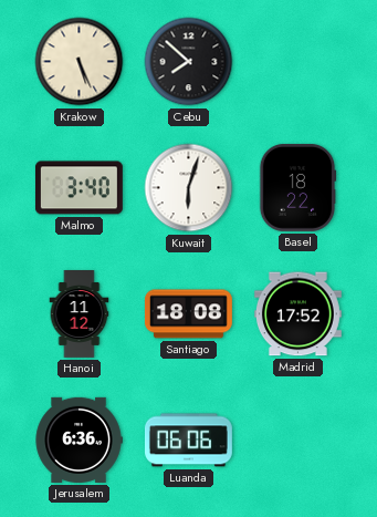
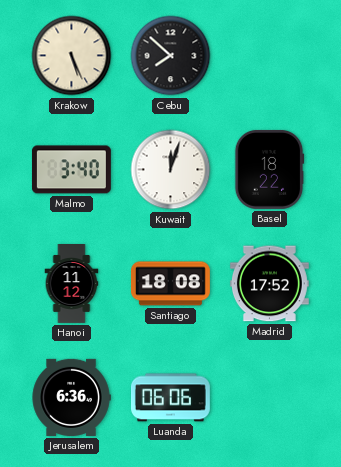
Kuwait: 6:03 -> 12:03 (171, 170)
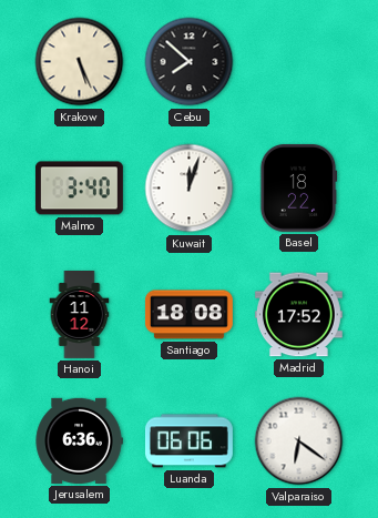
Valparaiso: none -> 6:21 (299, 441)
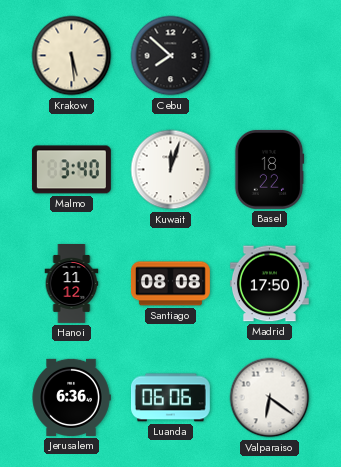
Krakow: 5:26 -> 5:29 (72, 56)
Santiago: 18:08 -> 08:08 (170, 284)
Madrid: 17:52 -> 17:50 (269, 284)
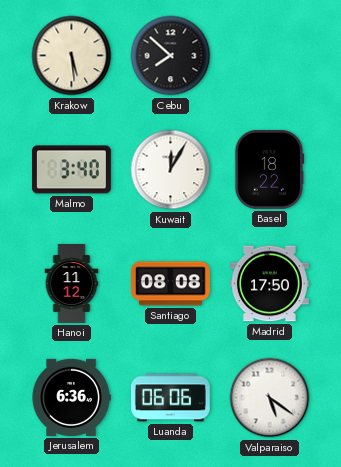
Kuwait: 12:03 -> 12:05 (171, 170)
Valparaiso: 6:21 -> 5:21 (270, 398)
